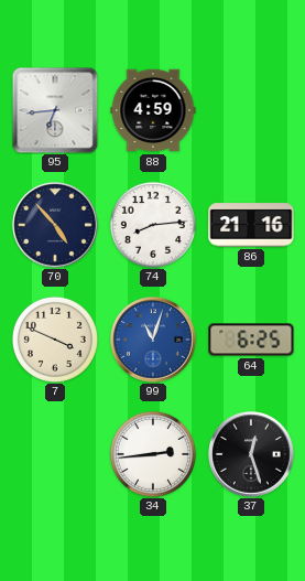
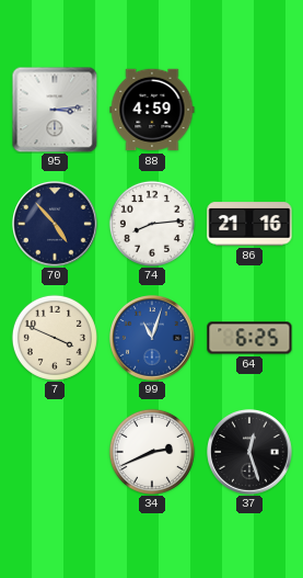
95: 6:44 -> 3:14 (55, 110)
34: 2:44 -> 2:41 (152, 452)
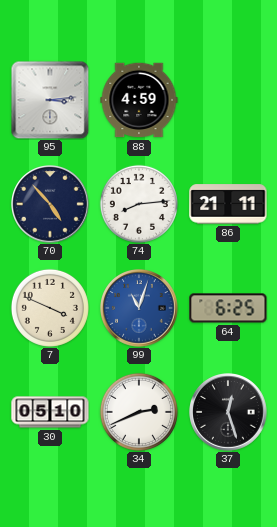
86: 21:16 -> 21:11 (228, 204)
30: none -> 05:10 (50, 412)
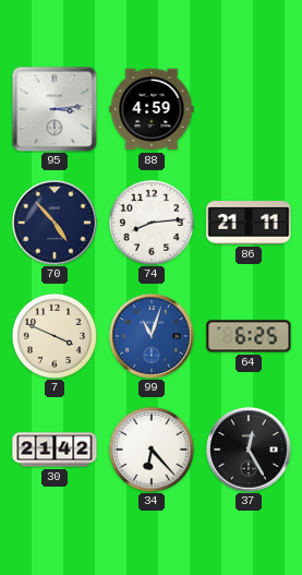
30: 05:10 -> 21:42 (55, 450)
34: 2:41 -> 6:23 (152, 450)
37: 12:27 -> 12:25 (250, 451)
